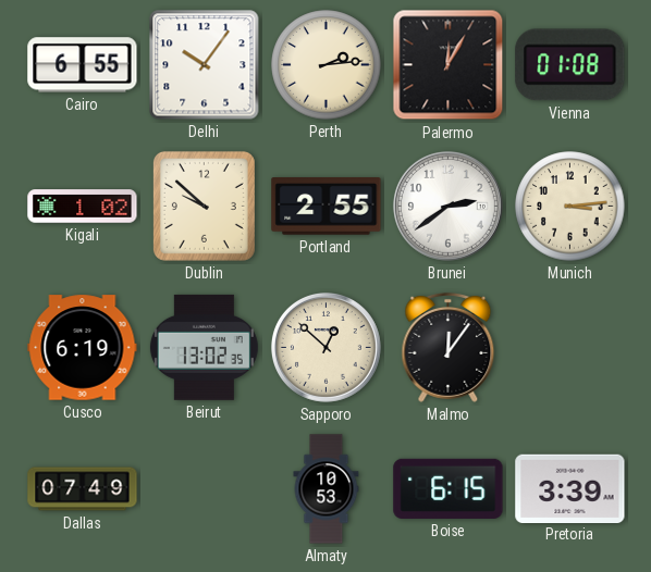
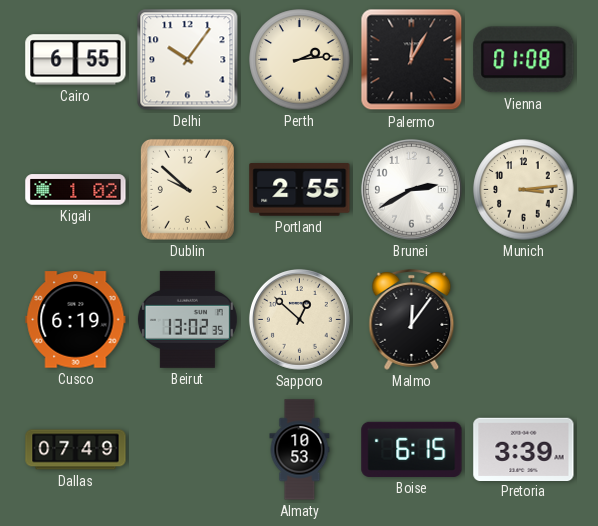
Brunei: 2:39 -> 2:40 (411, 189)
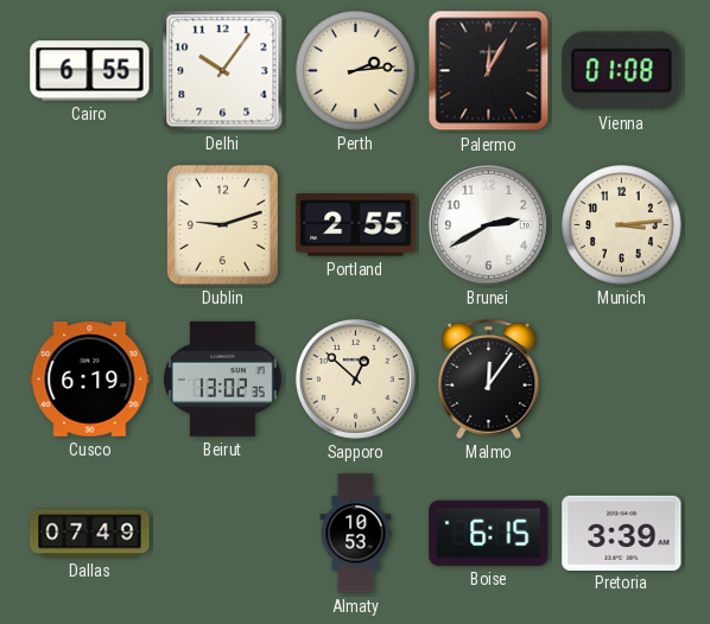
Kigali: 1:02 -> none (76, 190)
Dublin: 9:52 -> 9:12 (222, 224)
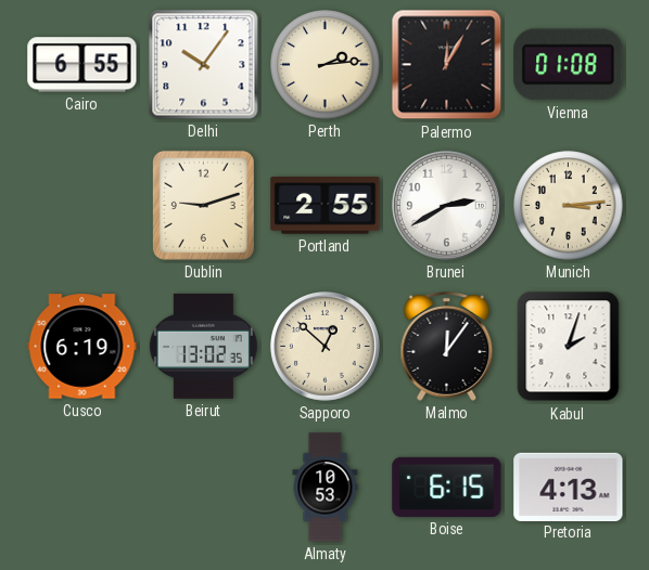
Kabul: none -> 2:03 (569, 347)
Dallas: 07:49 -> none (90, 534)
Pretoria: 3:39 -> 4:13 (569, 487)
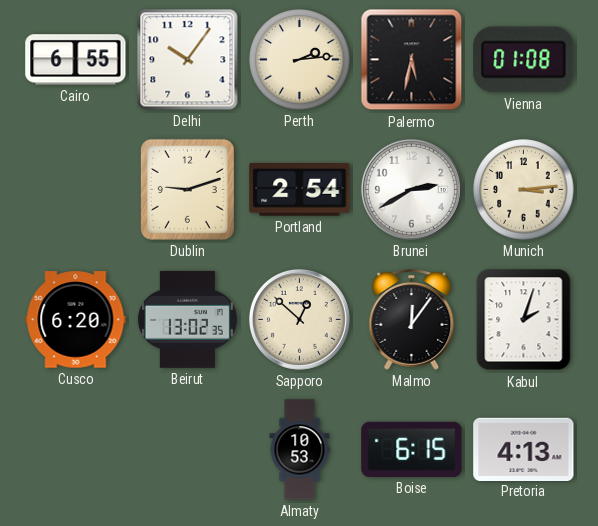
Palermo: 12:05 -> 5:32 (412, 60)
Portland: 2:55 -> 2:54 (300, 190)
Cusco: 6:19 -> 6:20 (76, 320)
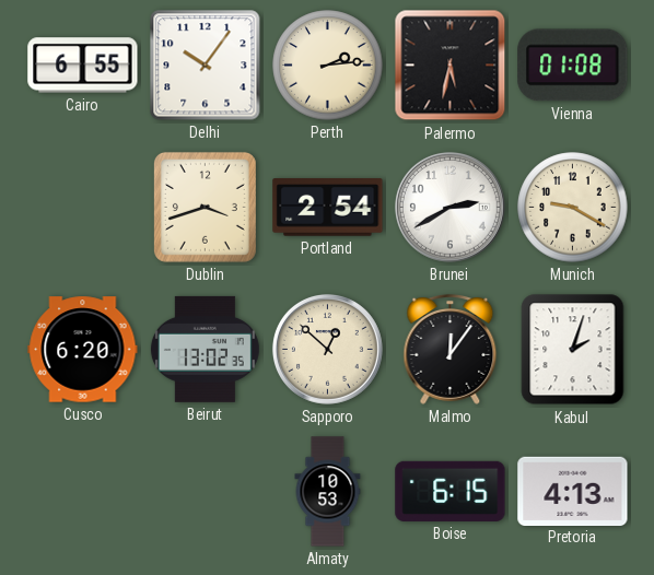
Dublin: 9:12 -> 3:42 (205, 207)
Munich: 3:14 -> 9:20 (573, 208)
